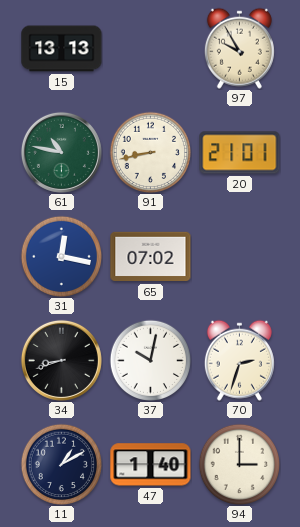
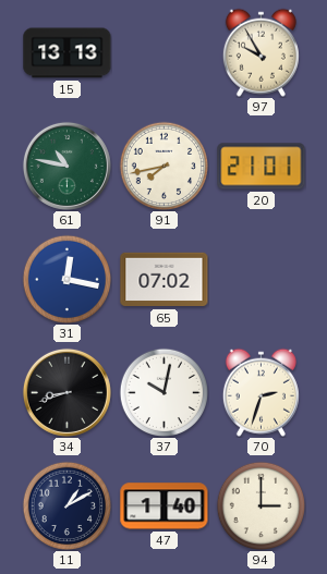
91: 8:43 -> 7:43 (163, 166)
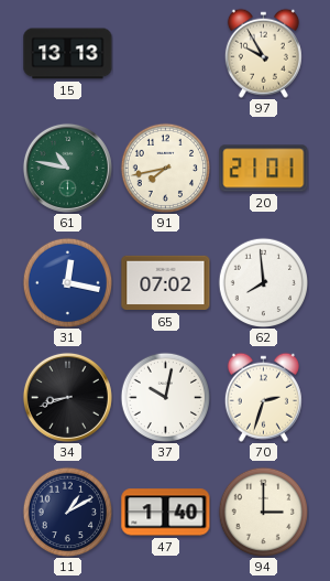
62: none -> 7:59 (263, 282)
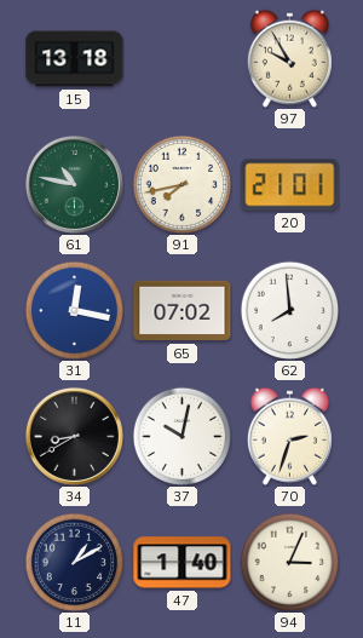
15: 13:13 -> 13:18 (75, 59)
34: 8:42 -> 8:40 (74, 436)
94: 3:00 -> 3:04 (289, 562)
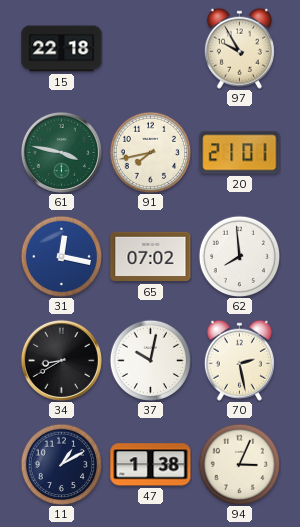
15: 13:18 -> 22:18 (62, 49)
61: 10:47 -> 3:47 (61, 152)
70: 2:33 -> 2:28 (239, 360)
47: 1:40 -> 1:38 (151, 465)
